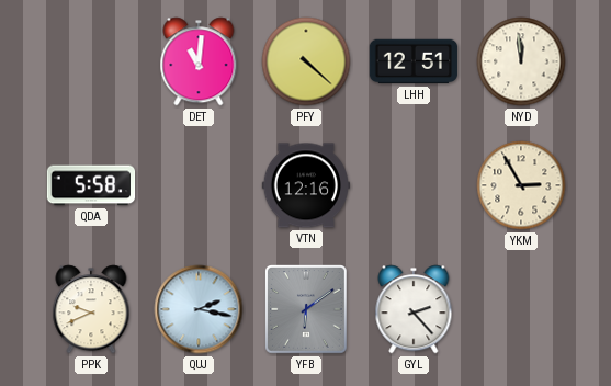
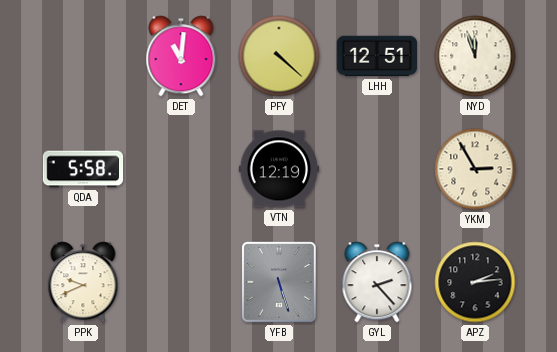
NYD: 11:59 -> 11:57 (475, 56)
VTN: 12:16 -> 12:19 (279, 169)
QUJ: 2:17 -> none (199, 309)
YFB: 6:09 -> 5:27 (280, 282)
APZ: none -> 2:14 (475, 282)
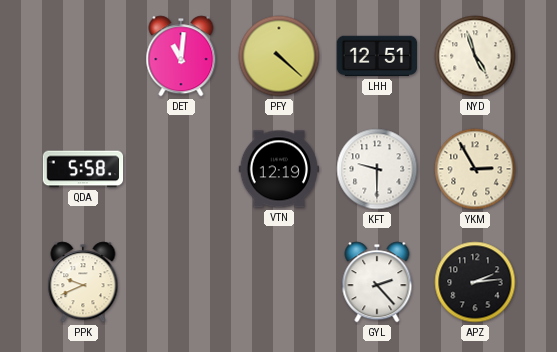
NYD: 11:57 -> 4:57 (475, 56)
KFT: none -> 9:30 (377, 169)
YFB: 5:27 -> none (280, 282)
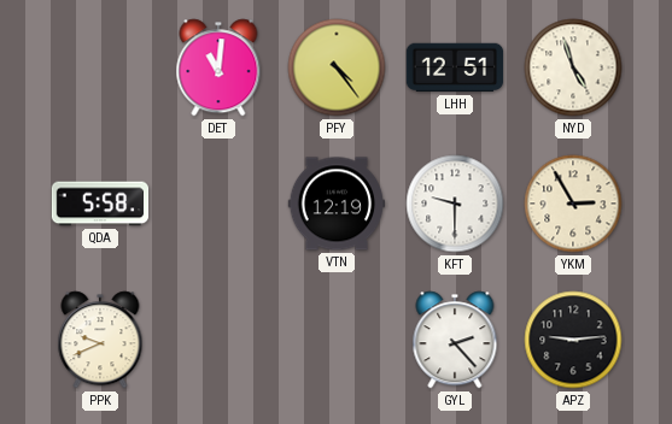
PFY: 4:22 -> 4:24 (337, 67)
APZ: 2:14 -> 9:14 (573, 340)
